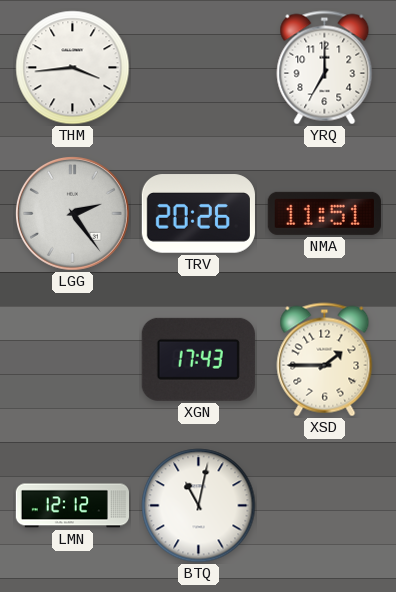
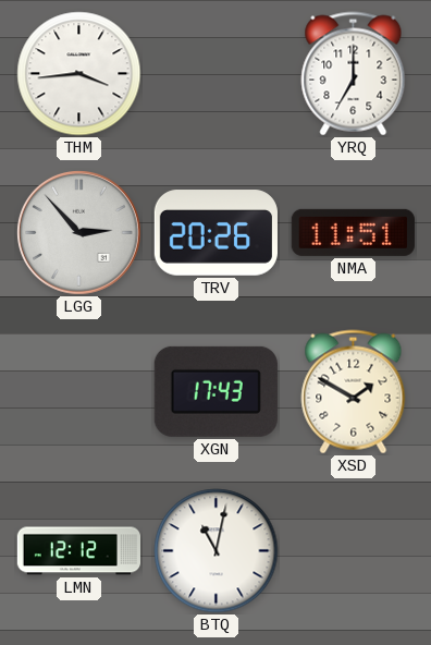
LGG: 2:24 -> 2:53 (78, 232)
XSD: 1:45 -> 1:50 (354, 392)
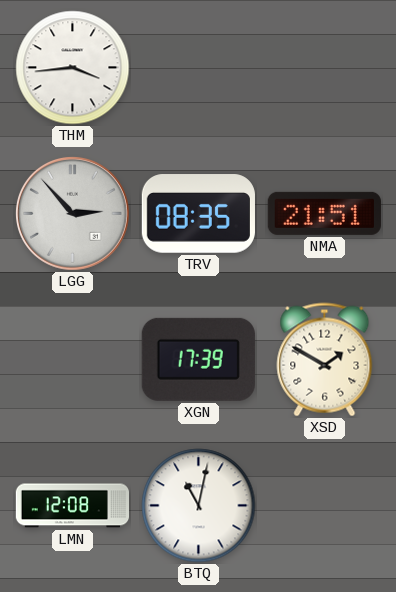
YRQ: 7:00 -> none (354, 74)
TRV: 20:26 -> 08:35 (198, 214)
NMA: 11:51 -> 21:51 (324, 213)
XGN: 17:43 -> 17:39 (198, 359)
LMN: 12:12 -> 12:08 (72, 506)
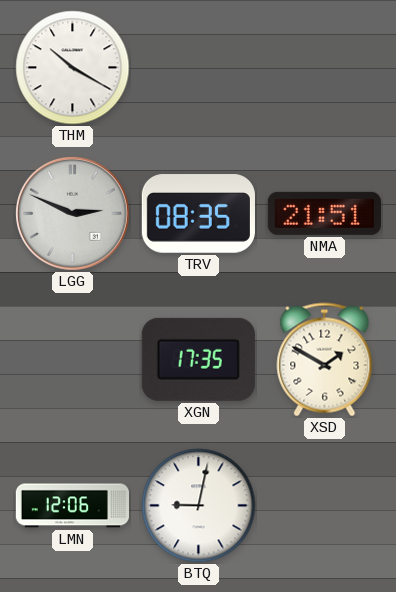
THM: 3:44 -> 10:20 (73, 68)
LGG: 2:53 -> 2:49 (72, 213)
XGN: 17:39 -> 17:35 (198, 359)
LMN: 12:08 -> 12:06 (72, 506)
BTQ: 11:02 -> 9:02 (199, 506)
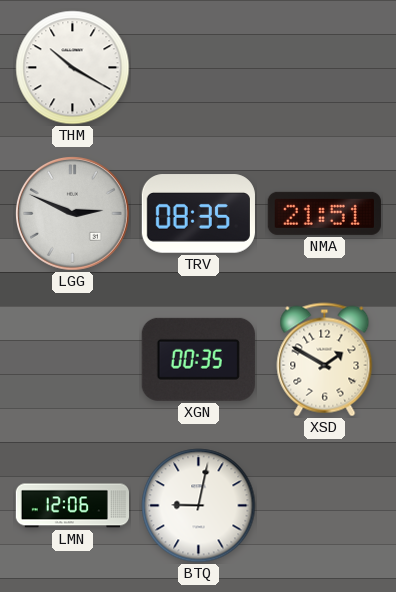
XGN: 17:35 -> 00:35 (198, 359)
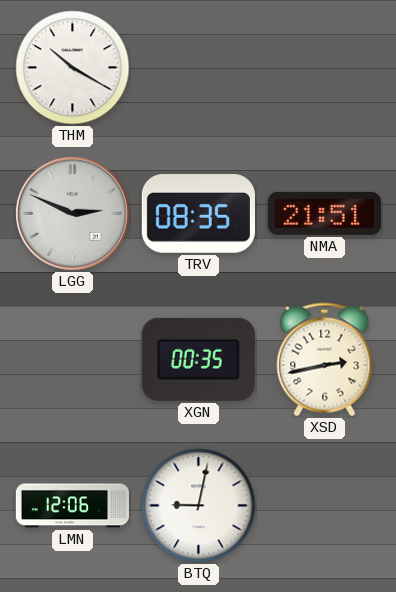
XSD: 1:50 -> 2:43 (325, 360)
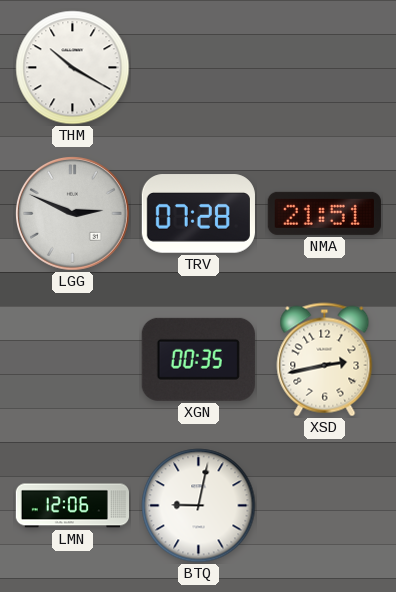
TRV: 08:35 -> 07:28 (198, 214)
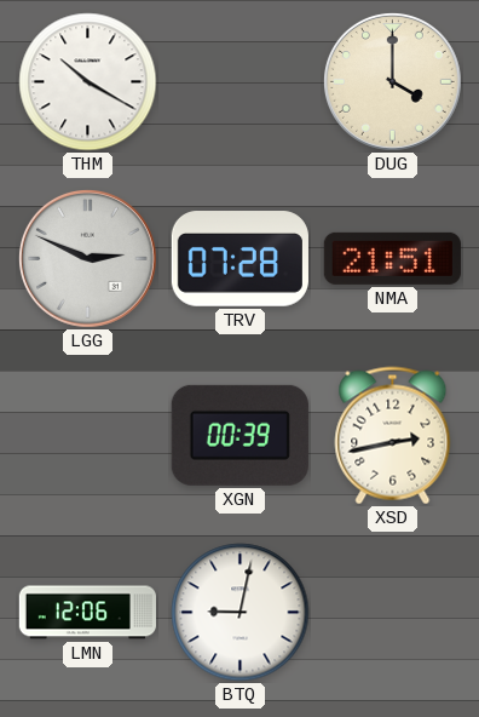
DUG: none -> 4:00 (392, 81)
XGN: 00:35 -> 00:39 (239, 435)
